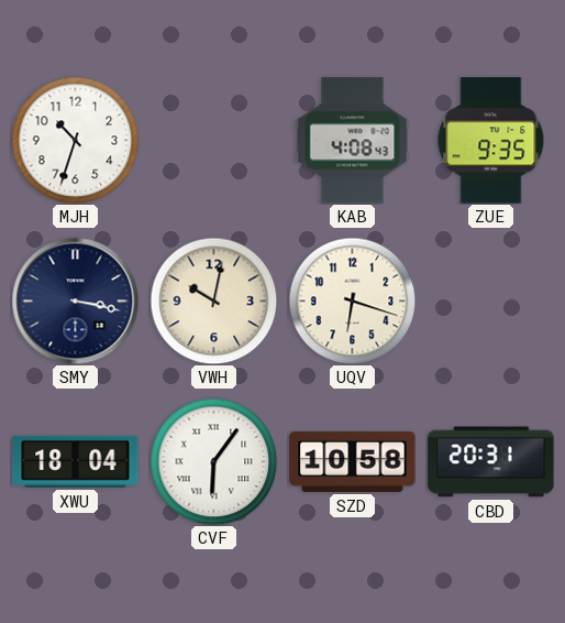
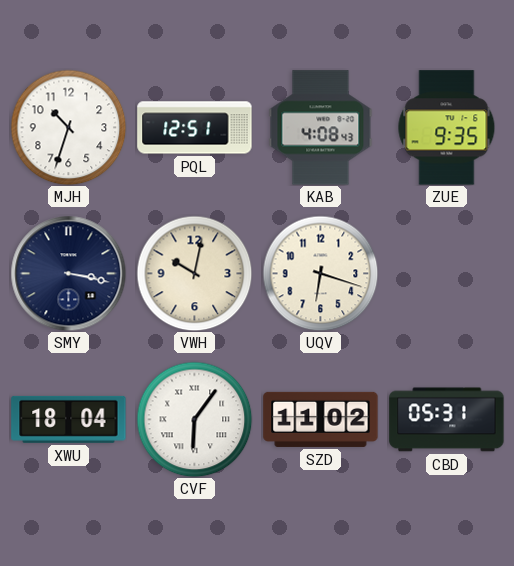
PQL: none -> 12:51 (195, 128)
SZD: 10:58 -> 11:02 (321, 419)
CBD: 20:31 -> 05:31 (447, 420)
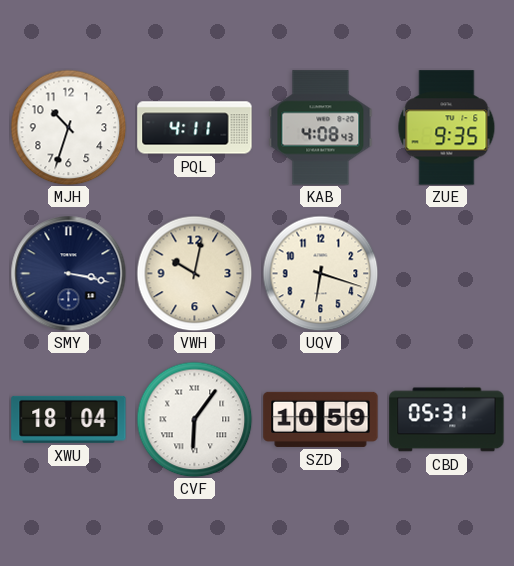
PQL: 12:51 -> 4:11 (195, 128)
SZD: 11:02 -> 10:59 (321, 419)
